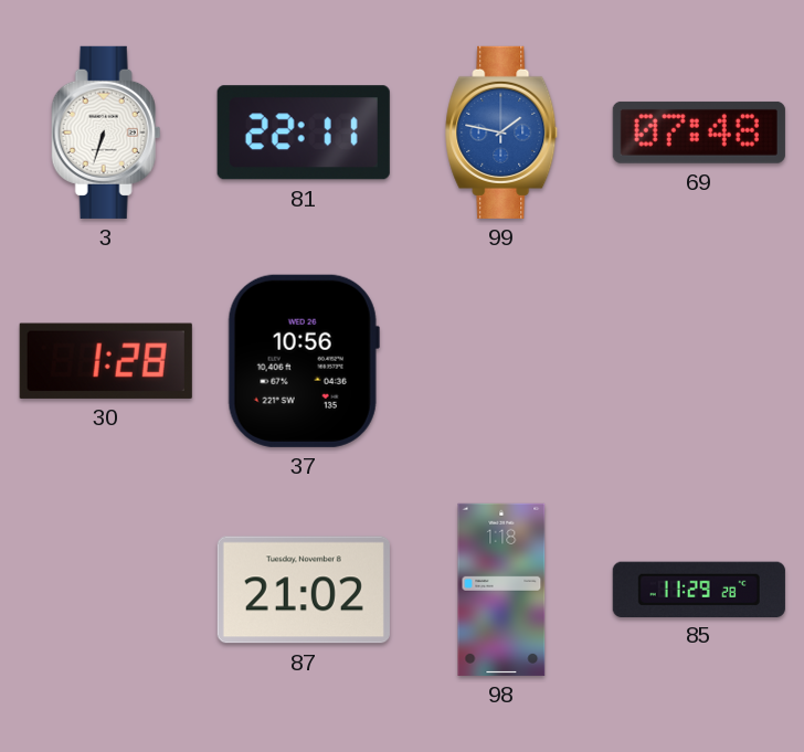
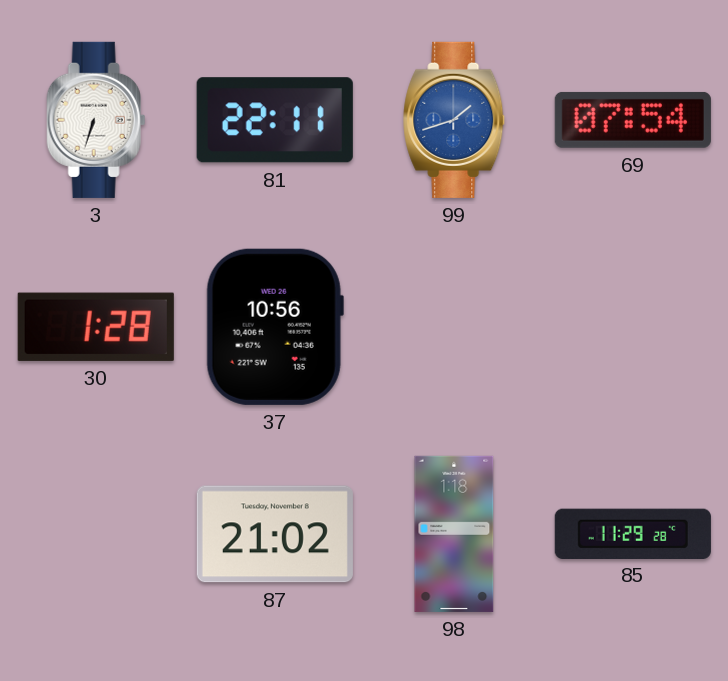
99: 1:47 -> 1:42 (455, 120)
69: 07:48 -> 07:54 (633, 120)
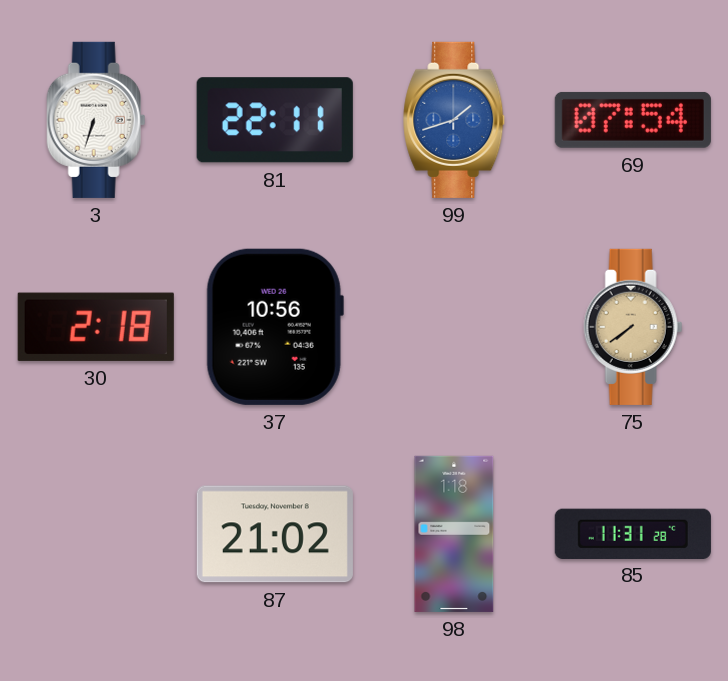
30: 1:28 -> 2:18 (96, 327)
75: none -> 7:39 (633, 327)
85: 11:29 -> 11:31 (633, 533)
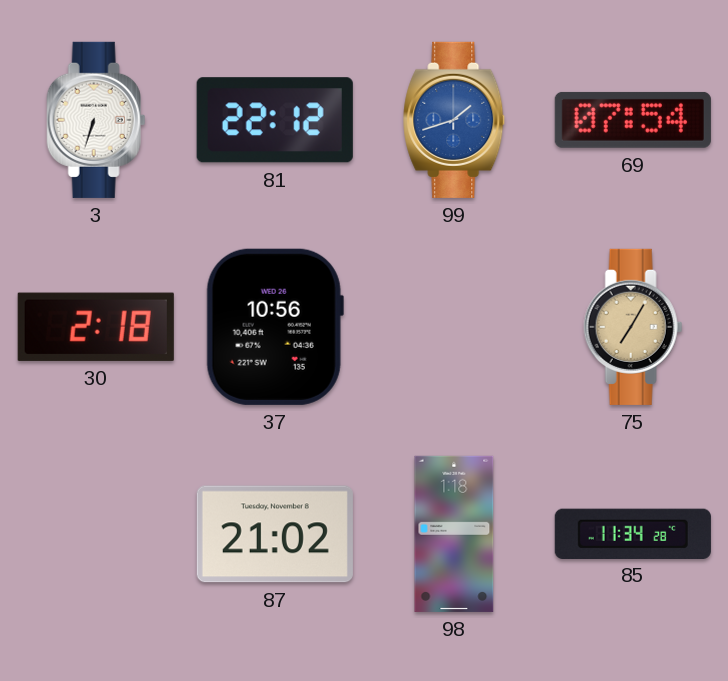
81: 22:11 -> 22:12 (275, 120)
75: 7:39 -> 7:05 (633, 327)
85: 11:31 -> 11:34 (633, 533)
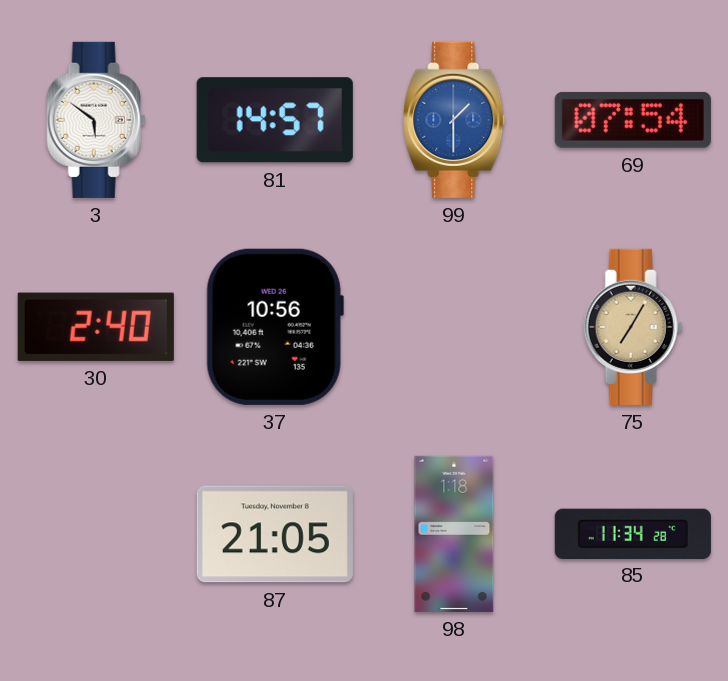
3: 6:33 -> 5:51 (96, 120)
81: 22:12 -> 14:57 (275, 120)
99: 1:42 -> 1:30 (455, 120)
30: 2:18 -> 2:40 (96, 327)
87: 21:02 -> 21:05 (275, 534)
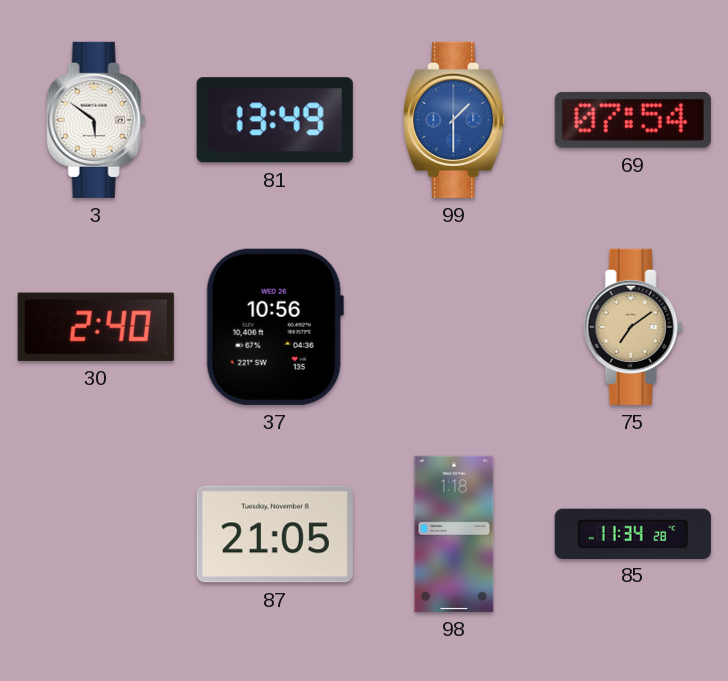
81: 14:57 -> 13:49 (275, 120)
75: 7:05 -> 7:09 (633, 327)
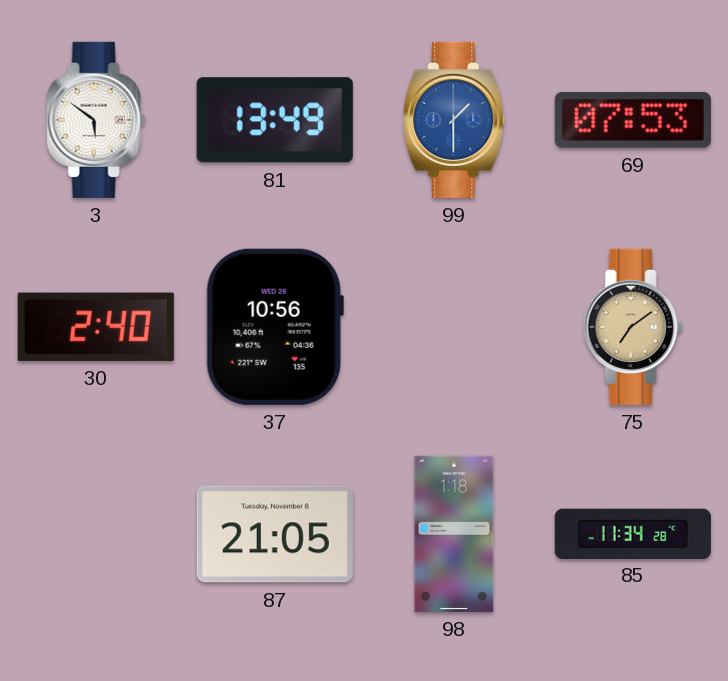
69: 07:54 -> 07:53 (633, 120)
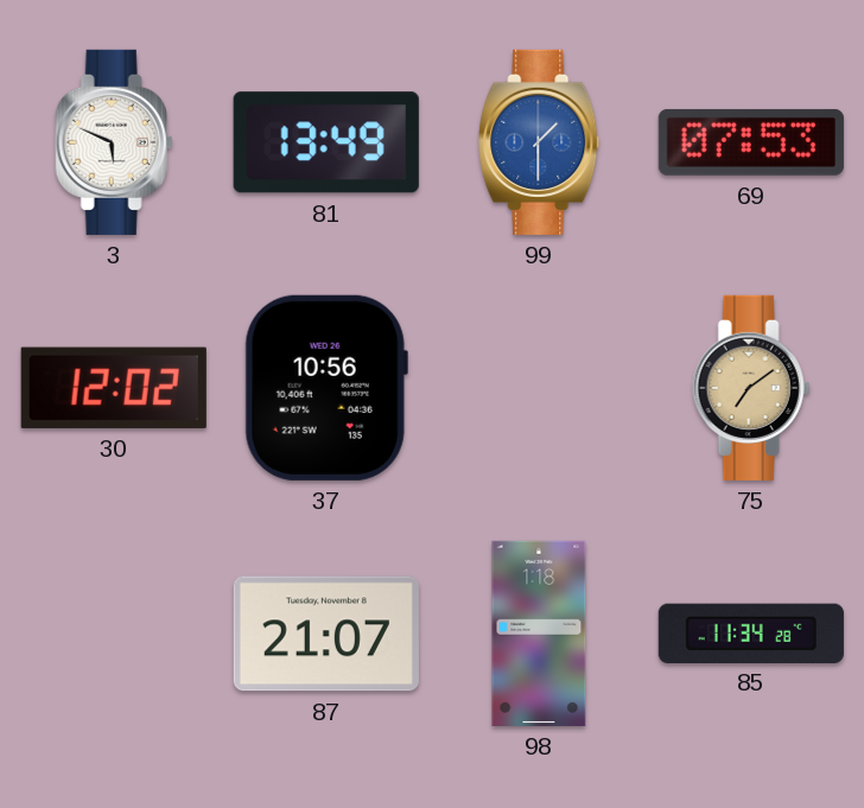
3: 5:51 -> 5:49 (114, 142)
30: 2:40 -> 12:02 (114, 388)
87: 21:05 -> 21:07 (326, 634)
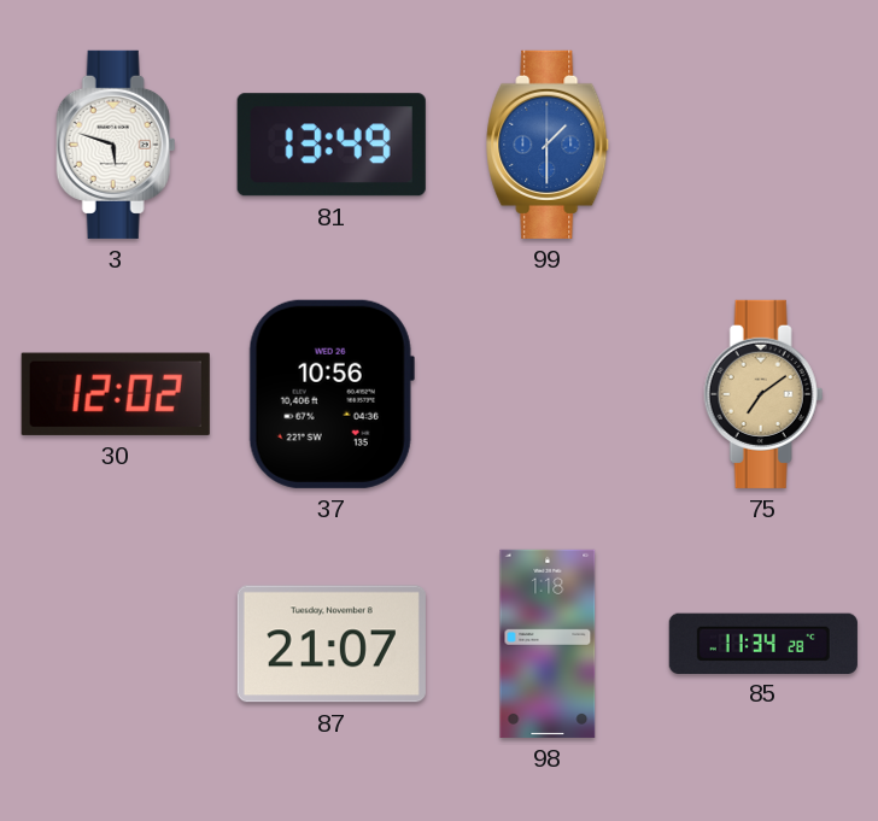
3: 5:49 -> 5:48 (116, 145)
69: 07:53 -> none (751, 142)
